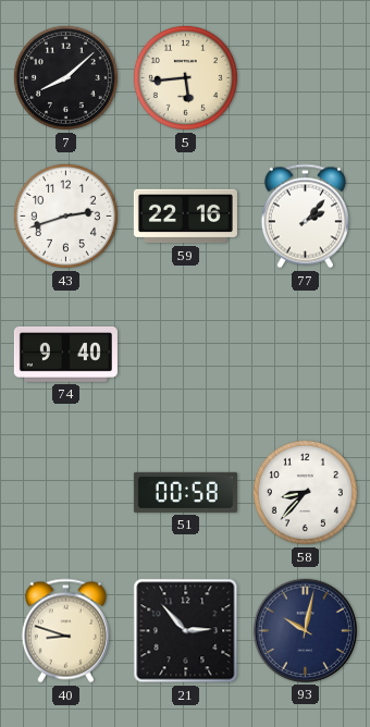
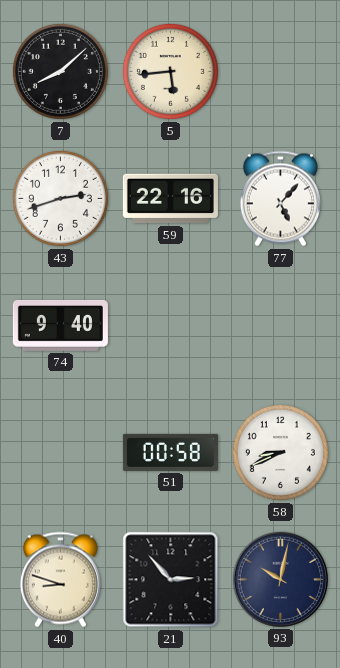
77: 2:07 -> 5:07 (280, 199)
58: 8:37 -> 8:41 (280, 452)
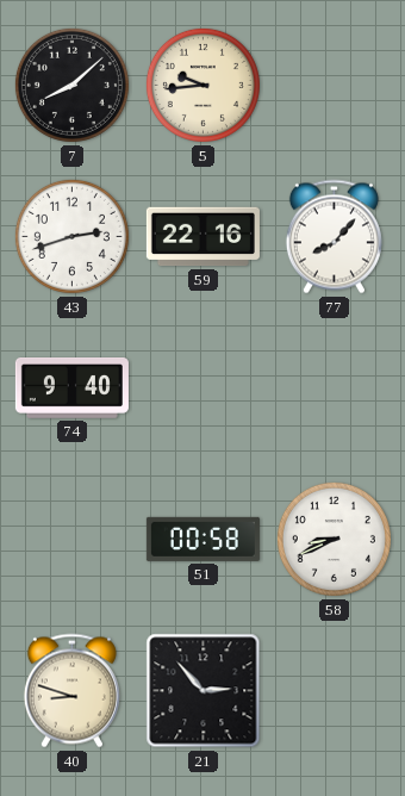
5: 5:44 -> 9:44 (202, 85)
77: 5:07 -> 8:07 (334, 237)
93: 10:02 -> none (280, 579)
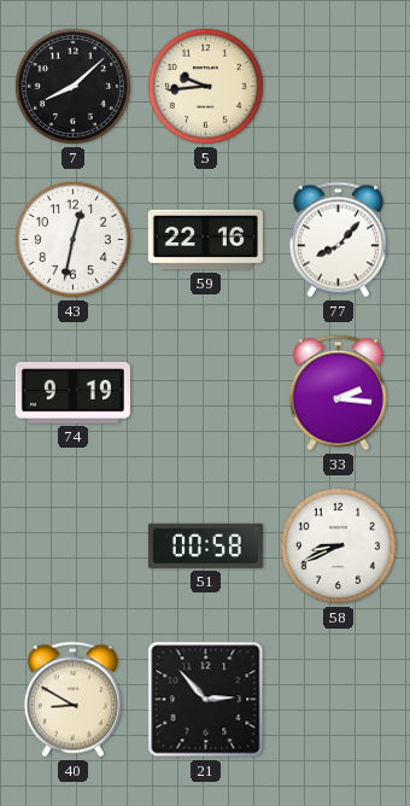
43: 2:42 -> 12:32 (72, 239)
74: 9:40 -> 9:19 (72, 393)
33: none -> 2:16 (338, 393)
40: 8:48 -> 8:50 (72, 700)
